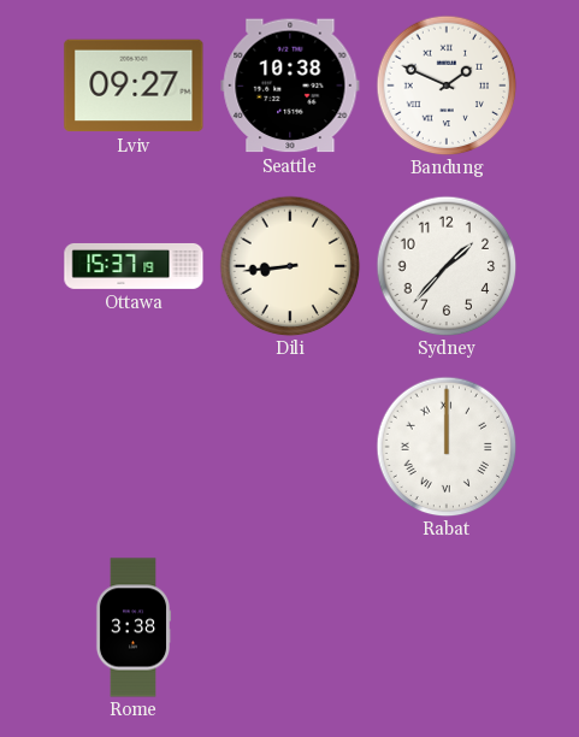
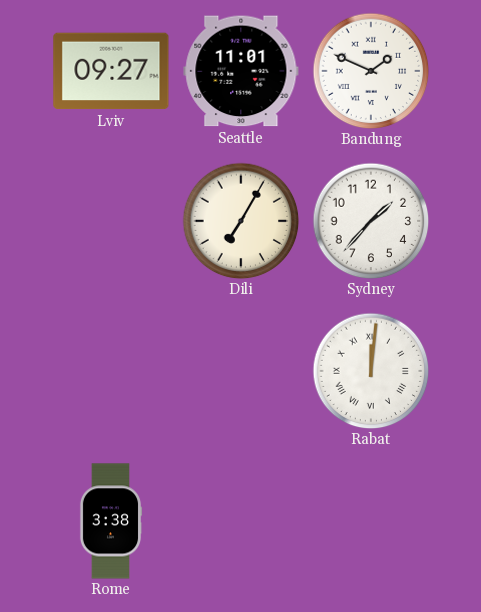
Seattle: 10:38 -> 11:01 (241, 71)
Ottawa: 15:37 -> none (134, 266)
Dili: 8:44 -> 7:05 (241, 221)
Rabat: 12:00 -> 12:01 (371, 371)
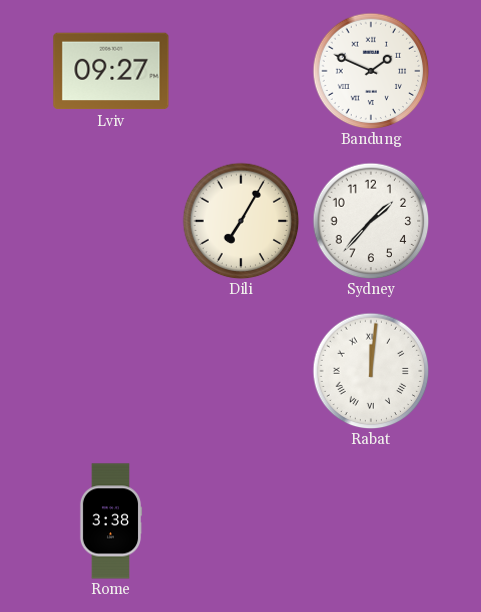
Seattle: 11:01 -> none (241, 71)
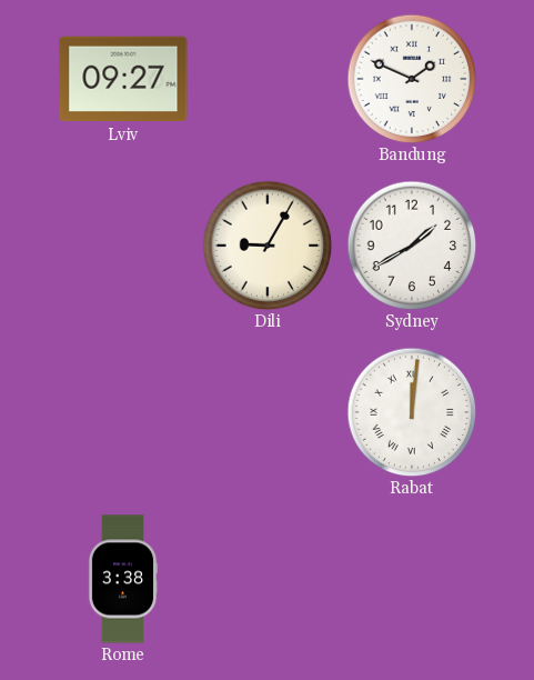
Dili: 7:05 -> 9:05 (268, 246)
Sydney: 1:37 -> 1:40 (412, 246)
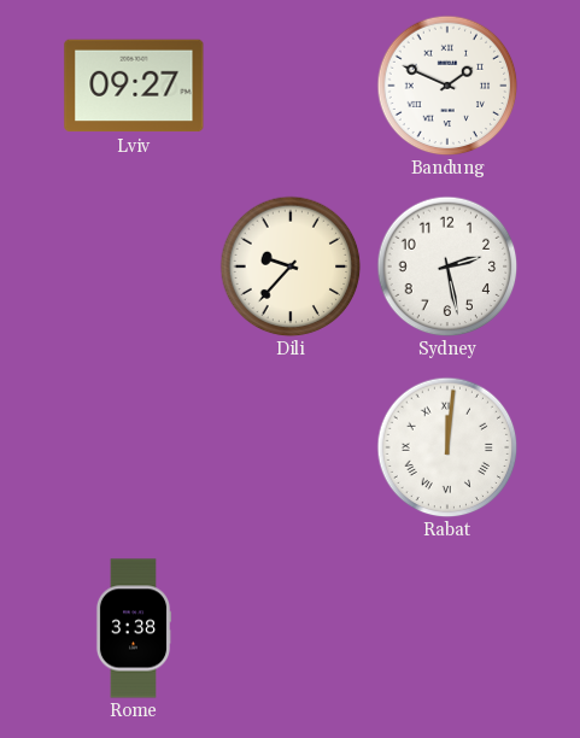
Dili: 9:05 -> 9:37 (291, 266)
Sydney: 1:40 -> 2:28 (447, 266)
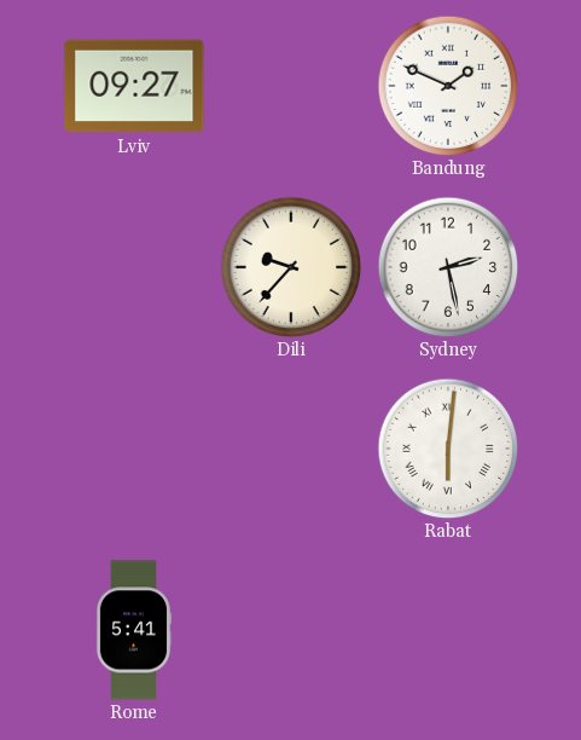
Rabat: 12:01 -> 6:01 (448, 449)
Rome: 3:38 -> 5:41 (134, 630)
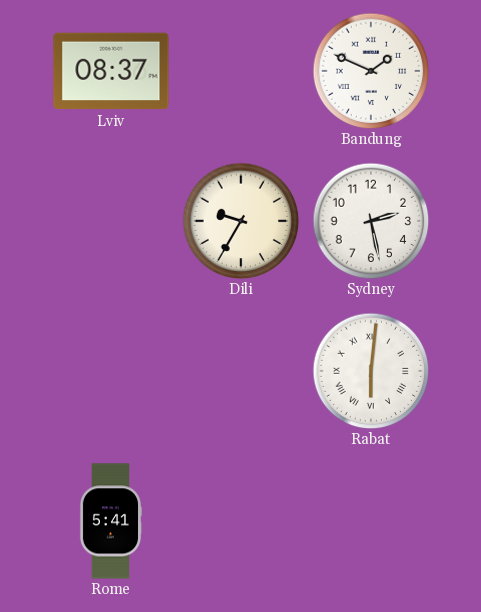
Lviv: 09:27 -> 08:37 (111, 71)
Dili: 9:37 -> 9:35 (241, 221)
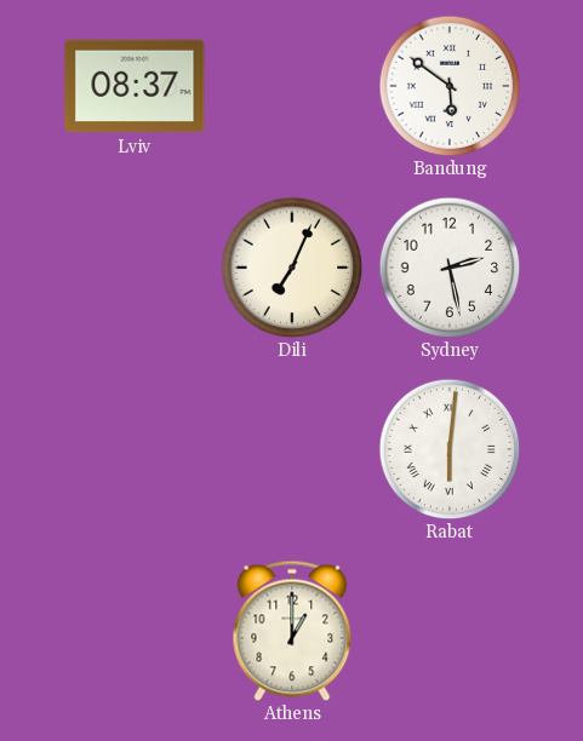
Bandung: 1:49 -> 5:51 (450, 86)
Dili: 9:35 -> 7:04 (292, 268)
Rome: 5:41 -> none (111, 521)
Athens: none -> 1:00 (292, 631)
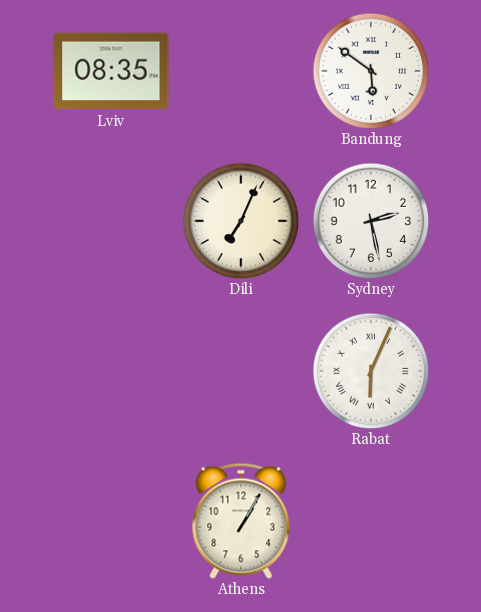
Lviv: 08:37 -> 08:35 (111, 71)
Rabat: 6:01 -> 6:04 (371, 371)
Athens: 1:00 -> 1:05 (241, 521)
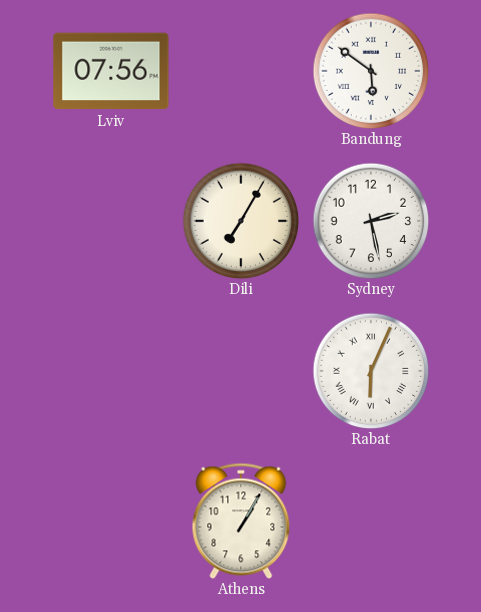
Lviv: 08:35 -> 07:56 (111, 71)
Dili: 7:04 -> 7:05 (241, 221)
